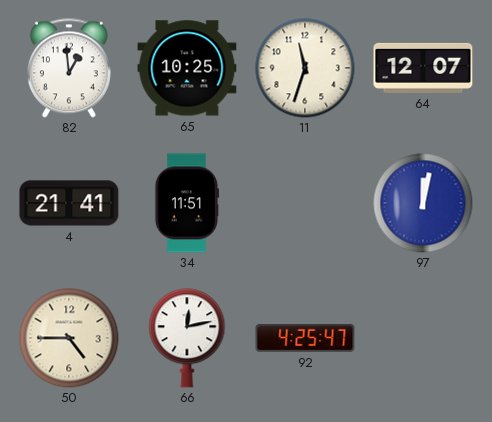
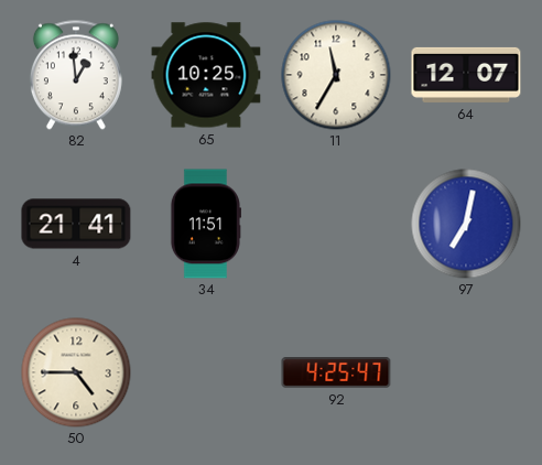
11: 11:33 -> 11:35 (336, 75)
97: 12:02 -> 7:02 (466, 224)
66: 12:13 -> none (187, 338)
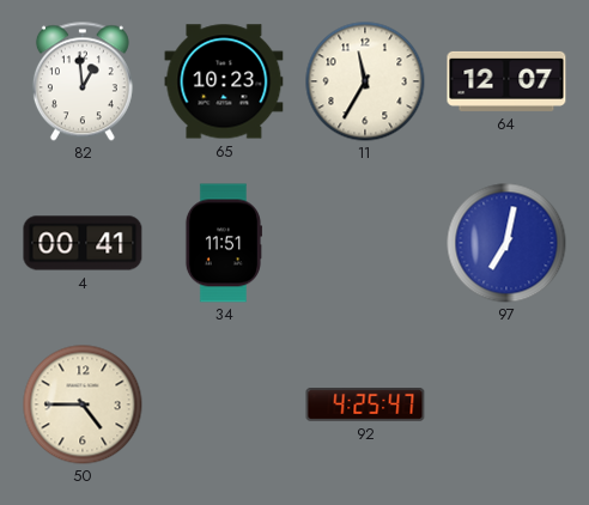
65: 10:25 -> 10:23 (224, 81)
4: 21:41 -> 00:41 (83, 243)
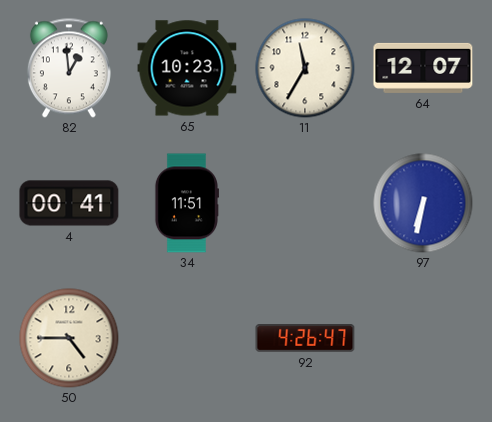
97: 7:02 -> 6:32 (423, 203)
92: 4:25 -> 4:26 (305, 338)
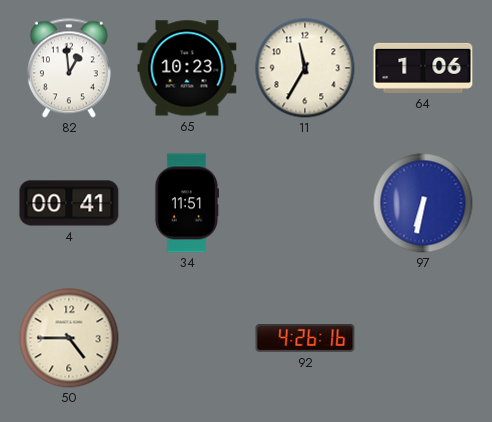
64: 12:07 -> 1:06 (423, 68)
92: 4:26:47 -> 4:26:16 (305, 338)
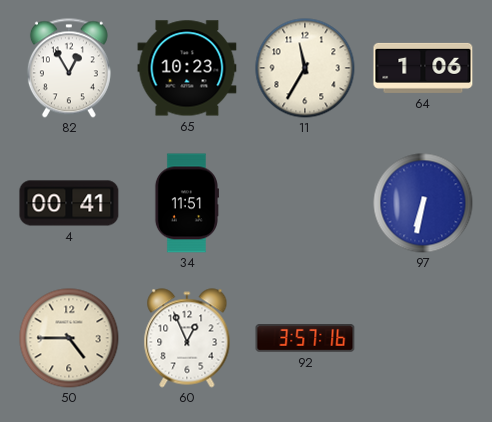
82: 12:59 -> 12:55 (69, 68)
60: none -> 12:56 (187, 338)
92: 4:26 -> 3:57 (305, 338)
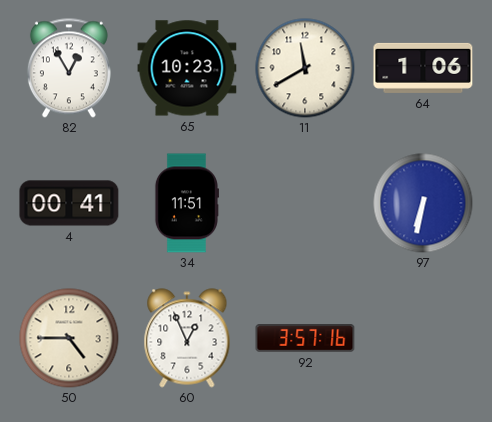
11: 11:35 -> 11:40 (305, 68)
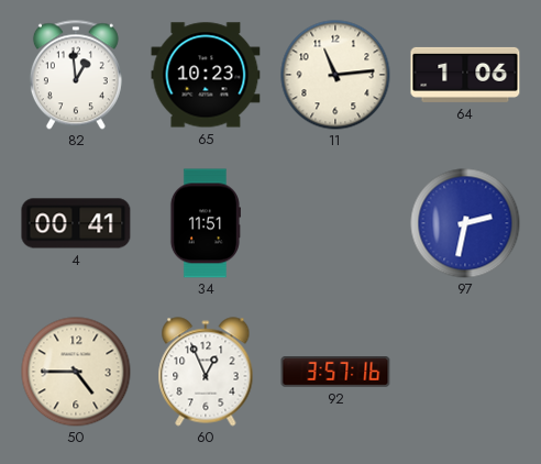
82: 12:55 -> 12:59 (76, 75)
11: 11:40 -> 11:14 (335, 75)
97: 6:32 -> 2:32 (465, 223)
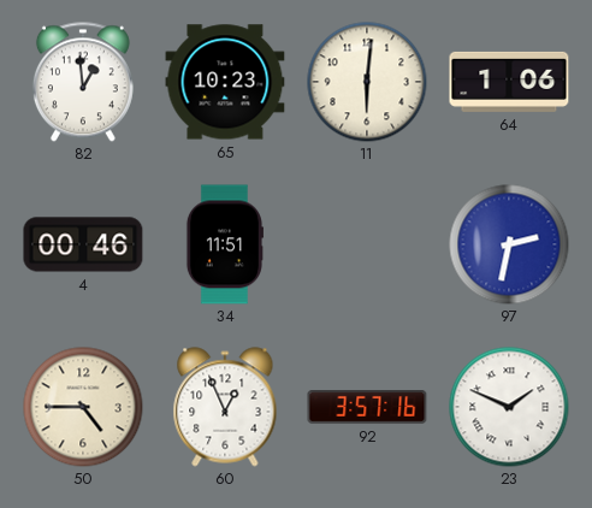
11: 11:14 -> 6:01 (367, 82)
4: 00:41 -> 00:46 (83, 244)
23: none -> 1:49 (509, 407)
